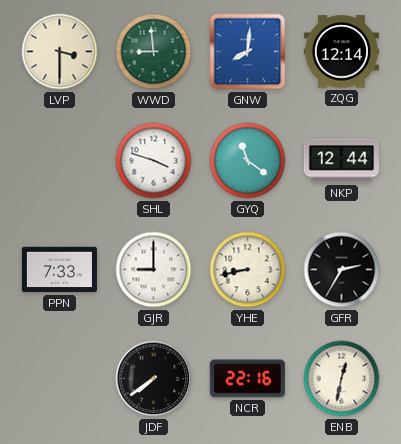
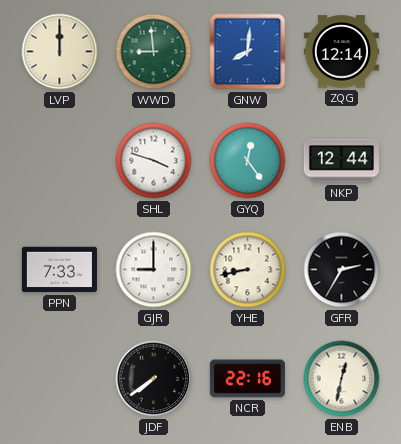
LVP: 3:30 -> 12:00 (60, 52)
GYQ: 11:21 -> 12:24 (248, 161)
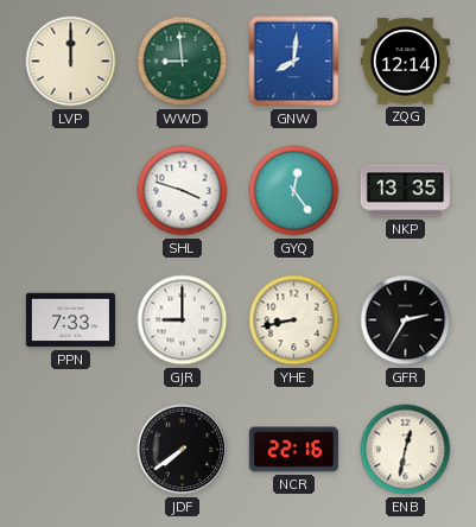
NKP: 12:44 -> 13:35 (405, 191)
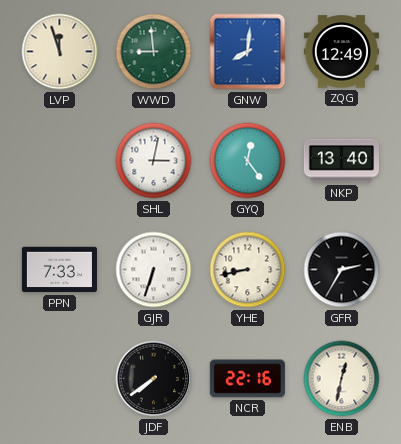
LVP: 12:00 -> 11:57 (60, 52)
ZQG: 12:14 -> 12:49 (341, 52)
SHL: 3:48 -> 3:02 (154, 161)
NKP: 13:35 -> 13:40 (341, 161)
GJR: 9:00 -> 6:33 (154, 270)
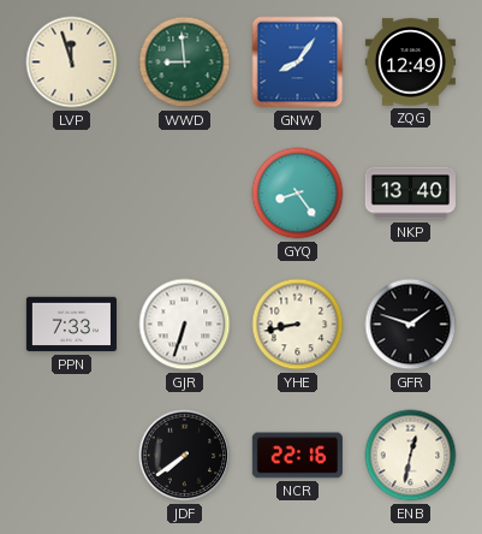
GNW: 8:01 -> 8:06 (298, 63)
SHL: 3:02 -> none (154, 161)
GYQ: 12:24 -> 8:24 (298, 194)
GFR: 2:35 -> 1:48 (411, 325)
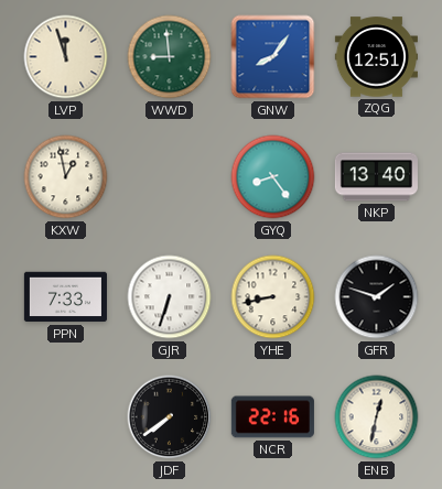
ZQG: 12:49 -> 12:51 (376, 57)
KXW: none -> 12:58 (66, 177)
